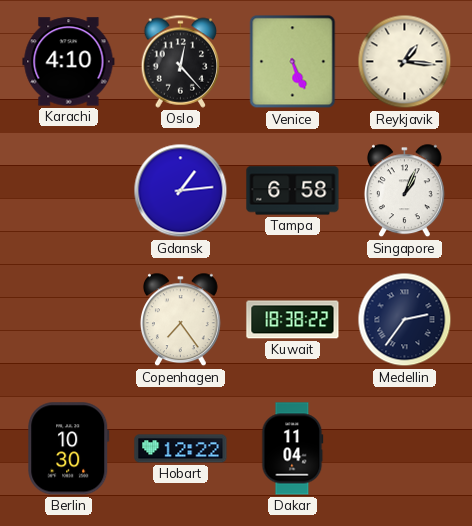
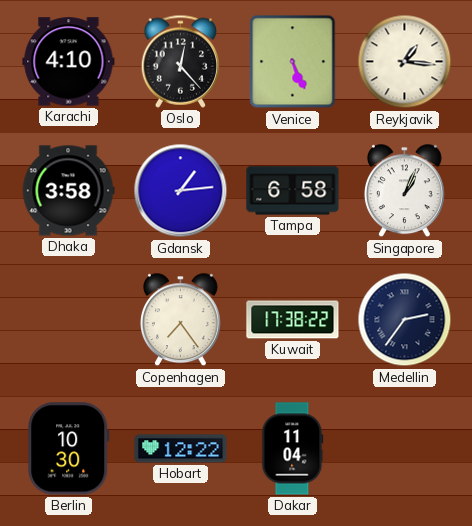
Dhaka: none -> 3:58 (68, 191)
Kuwait: 18:38 -> 17:38 (293, 320)
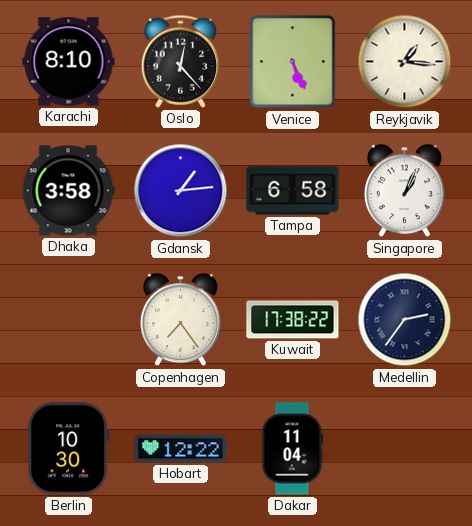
Karachi: 4:10 -> 8:10 (69, 62)
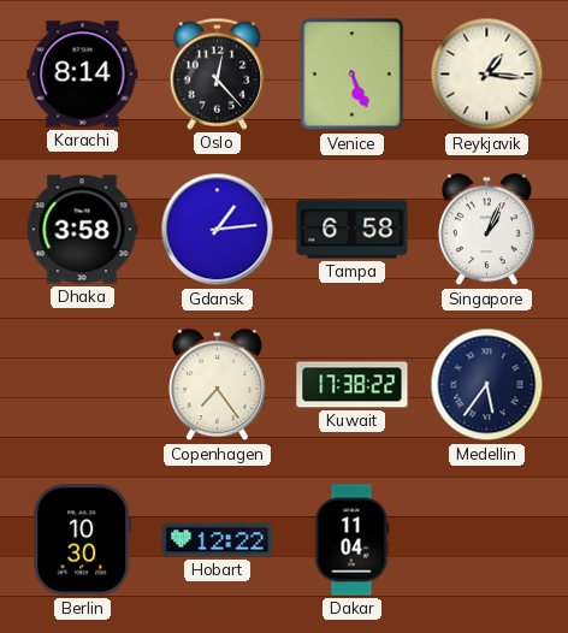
Karachi: 8:10 -> 8:14 (83, 75)
Medellin: 2:36 -> 5:36 (487, 385)
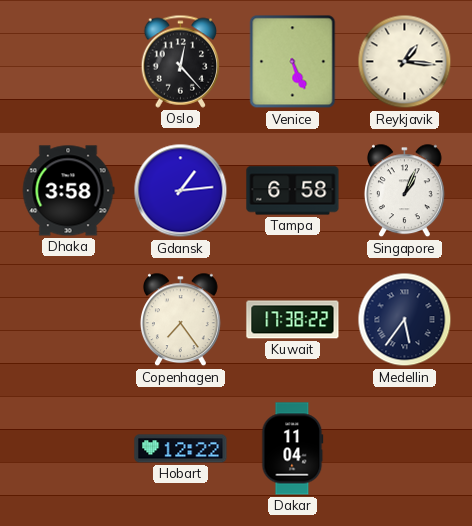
Karachi: 8:14 -> none (83, 75)
Berlin: 10:30 -> none (83, 540)
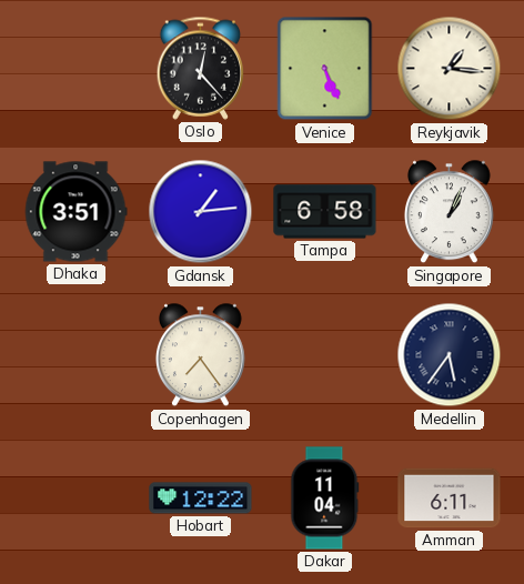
Dhaka: 3:58 -> 3:51 (75, 212)
Kuwait: 17:38 -> none (293, 320)
Amman: none -> 6:11 (450, 499)
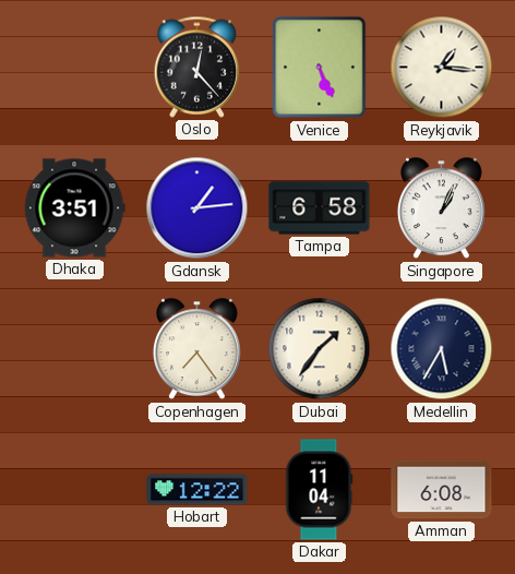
Dubai: none -> 1:36 (320, 349)
Medellin: 5:36 -> 5:35 (442, 349)
Amman: 6:11 -> 6:08 (442, 490)
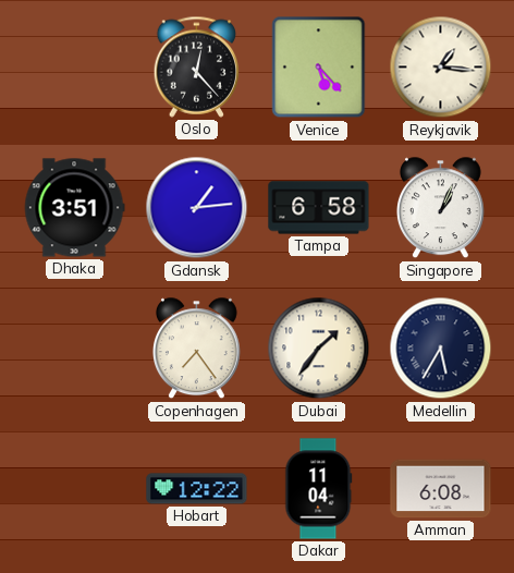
Venice: 5:26 -> 5:23 (319, 68)
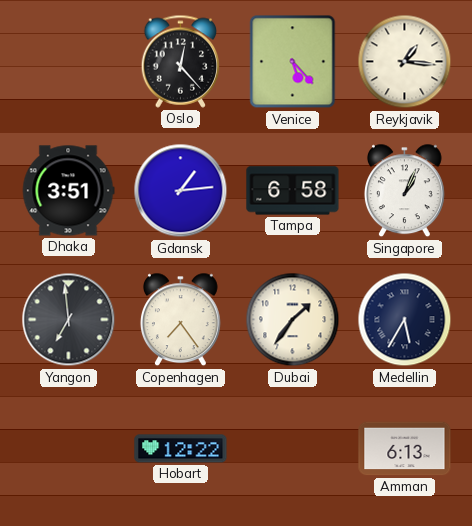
Yangon: none -> 6:59 (69, 320)
Dakar: 11:04 -> none (319, 489)
Amman: 6:08 -> 6:13 (405, 449)
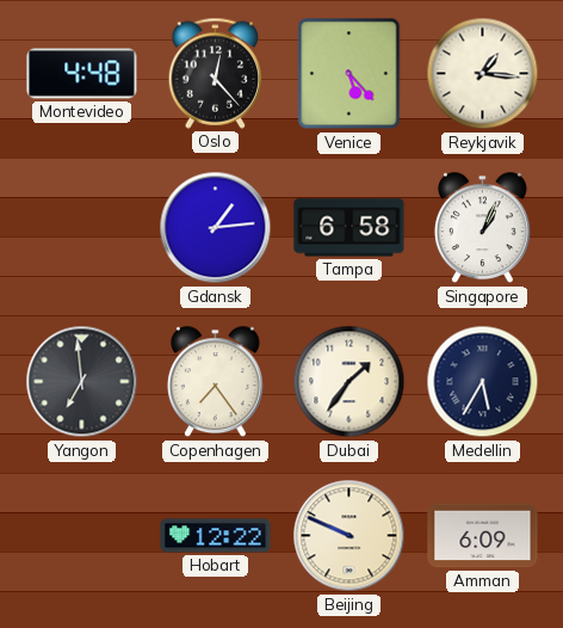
Montevideo: none -> 4:48 (82, 74)
Dhaka: 3:51 -> none (68, 191)
Beijing: none -> 9:49 (349, 536)
Amman: 6:13 -> 6:09 (483, 536)
